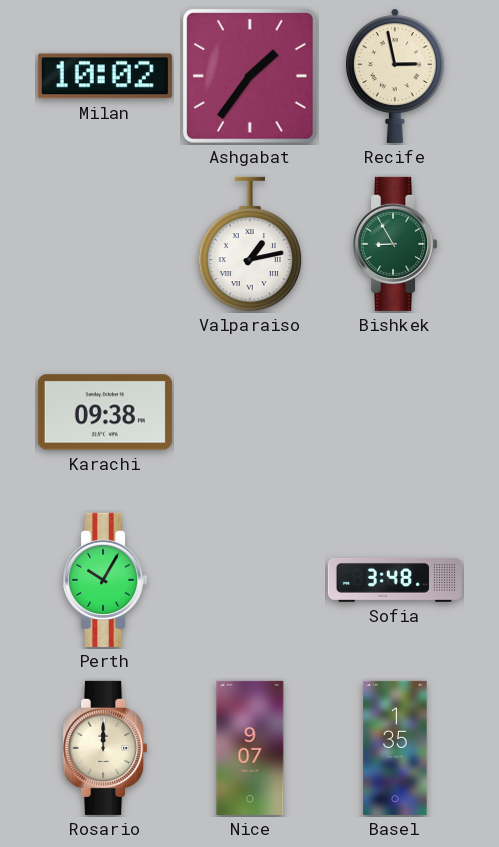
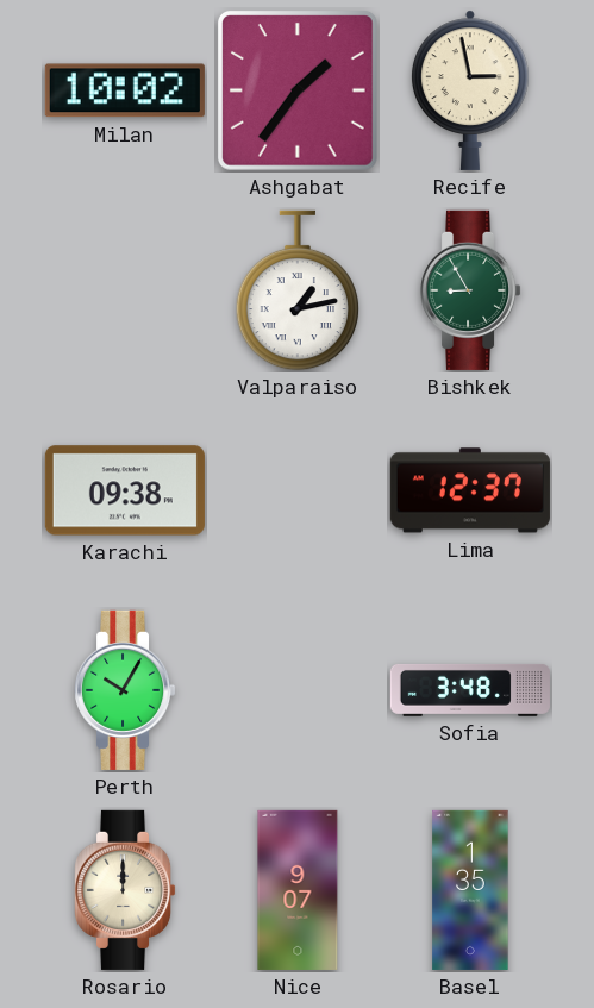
Lima: none -> 12:37 (470, 490)
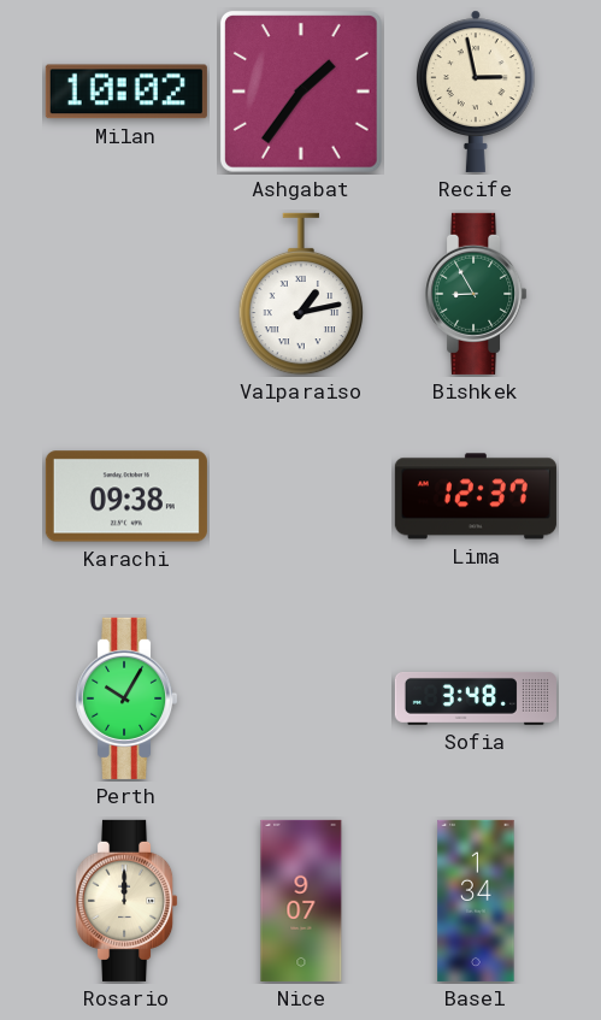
Basel: 1:35 -> 1:34 (476, 901)
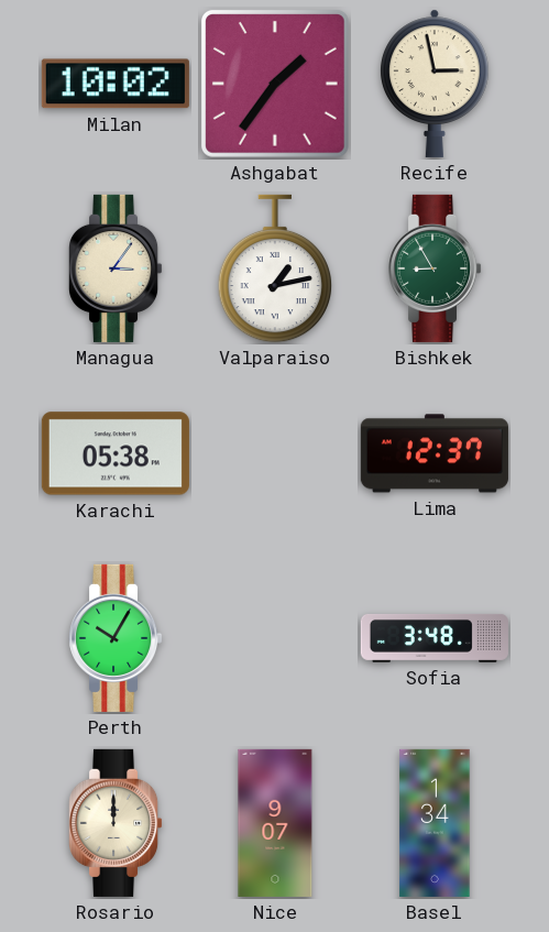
Managua: none -> 3:06 (117, 268)
Karachi: 09:38 -> 05:38 (116, 453)
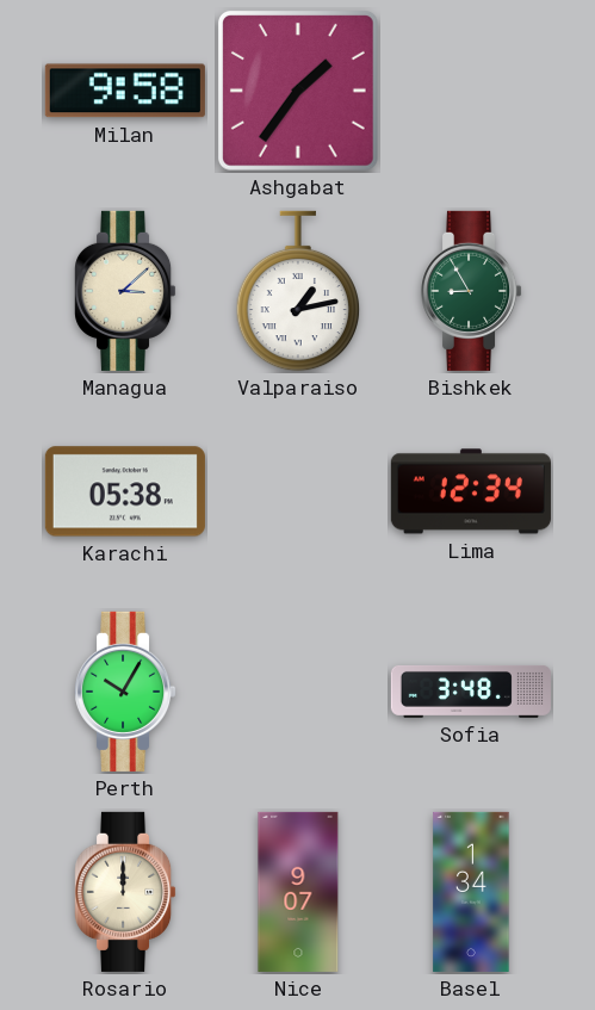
Milan: 10:02 -> 9:58 (125, 91)
Recife: 2:58 -> none (435, 84)
Managua: 3:06 -> 3:08 (126, 291)
Lima: 12:37 -> 12:34 (471, 491)
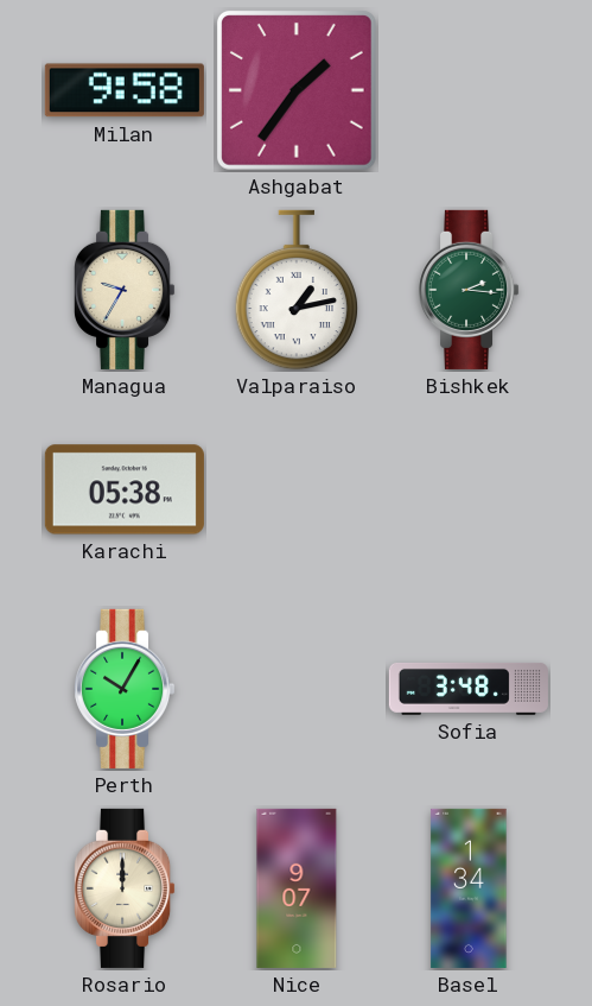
Managua: 3:08 -> 9:35 (126, 290)
Bishkek: 8:55 -> 2:16 (470, 290)
Lima: 12:34 -> none (471, 491)
